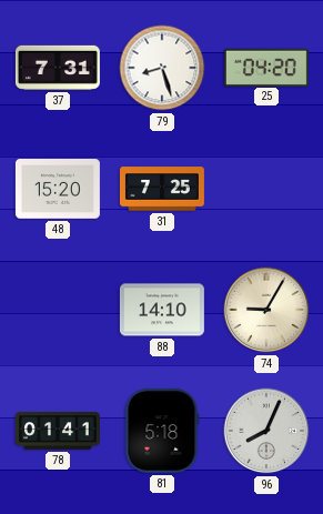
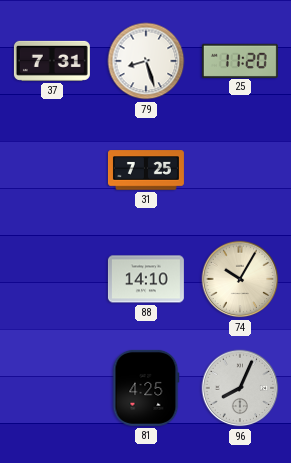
25: 04:20 -> 11:20 (240, 60)
48: 15:20 -> none (58, 190)
74: 9:05 -> 10:05 (240, 279)
78: 01:41 -> none (58, 431)
81: 5:18 -> 4:25 (146, 388)
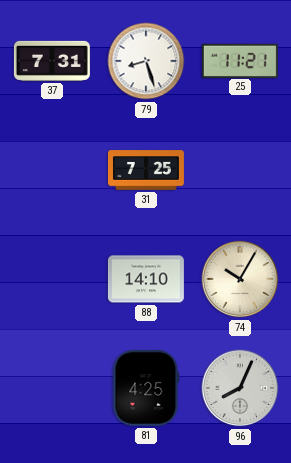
25: 11:20 -> 11:21 (240, 60)
